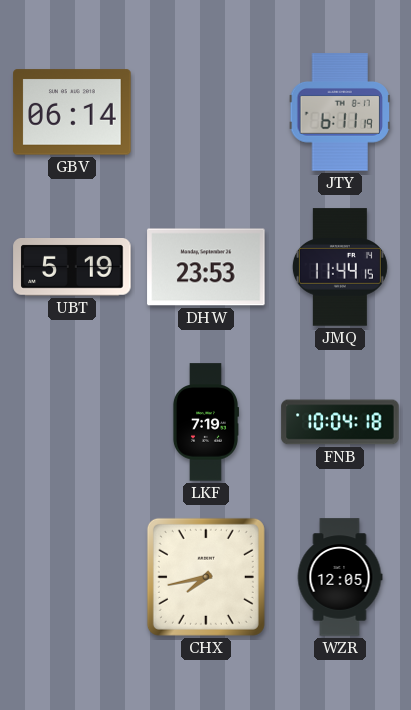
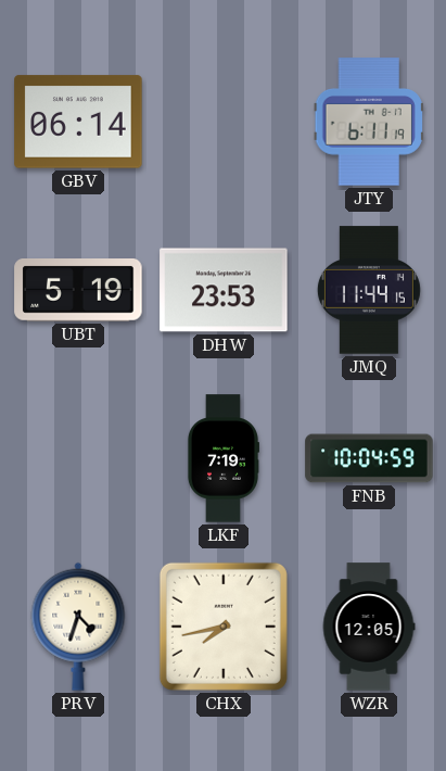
FNB: 10:04:18 -> 10:04:59 (369, 458)
PRV: none -> 4:33 (78, 627)
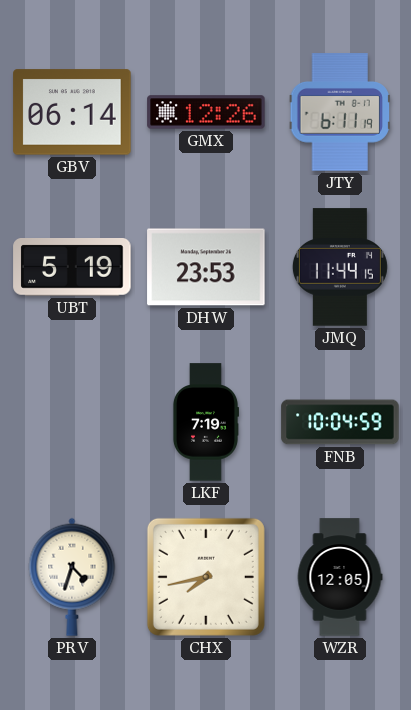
GMX: none -> 12:26 (206, 112)
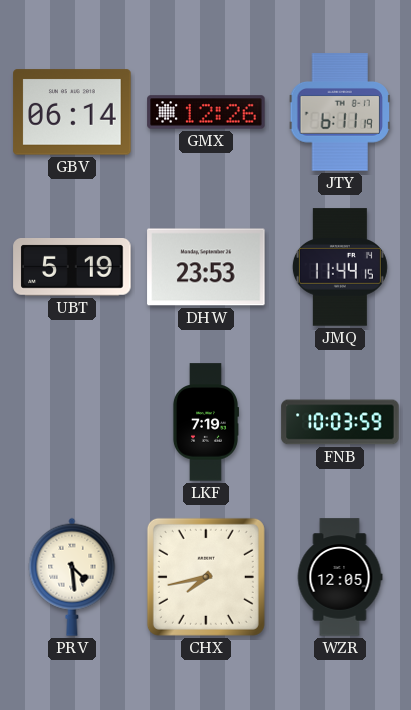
FNB: 10:04 -> 10:03 (340, 422)
PRV: 4:33 -> 4:29 (72, 577)
